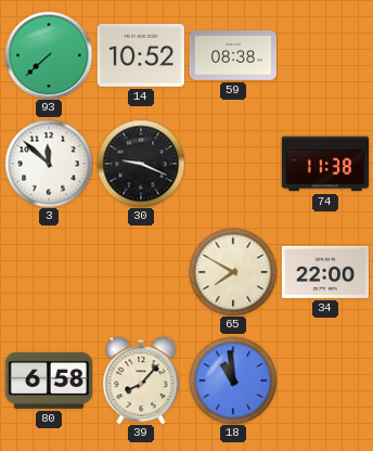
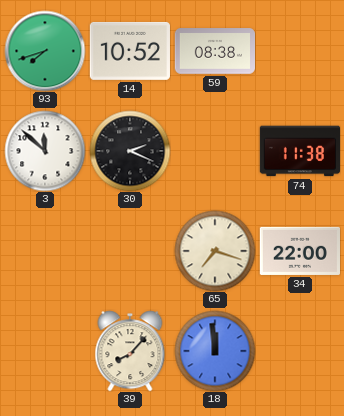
93: 7:38 -> 7:42 (45, 51)
30: 9:19 -> 2:19 (130, 151)
65: 7:50 -> 7:18 (215, 251)
80: 6:58 -> none (48, 381)
18: 10:59 -> 11:59 (215, 351)
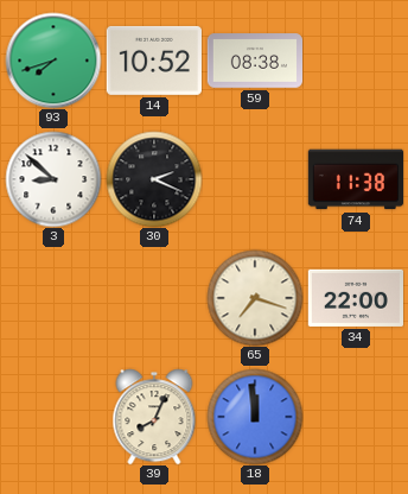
3: 11:52 -> 8:52 (53, 179)
39: 8:07 -> 8:04 (154, 417)
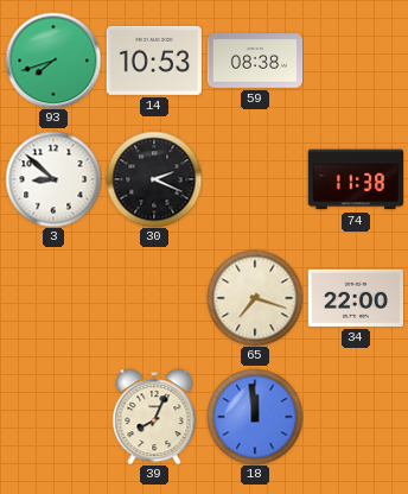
14: 10:52 -> 10:53 (154, 61)
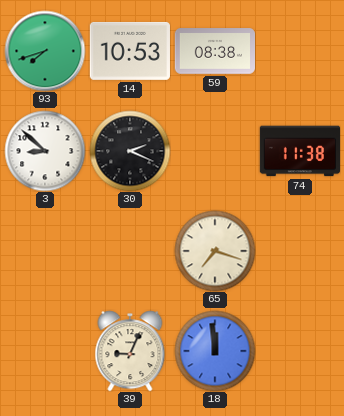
34: 22:00 -> none (355, 298)
39: 8:04 -> 9:04 (130, 351)
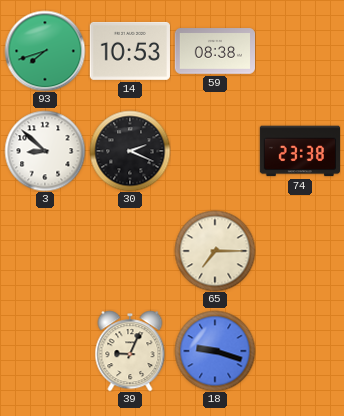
74: 11:38 -> 23:38 (299, 151)
65: 7:18 -> 7:15 (215, 251)
18: 11:59 -> 9:18 (215, 351)
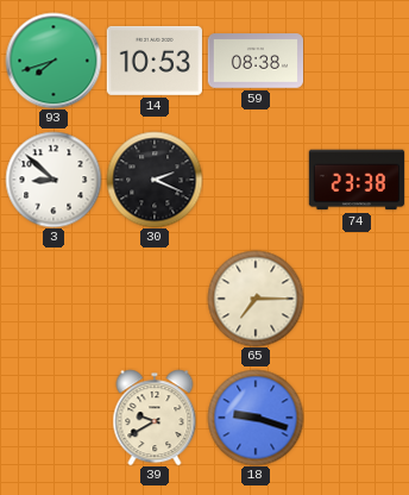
39: 9:04 -> 9:40 (155, 418)
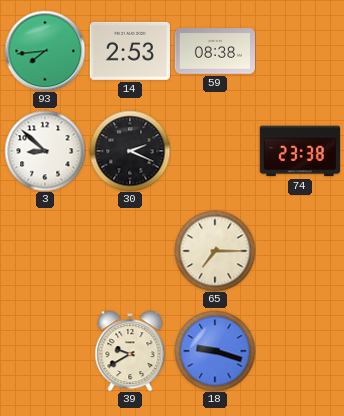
93: 7:42 -> 7:44 (45, 51)
14: 10:53 -> 2:53 (130, 51)
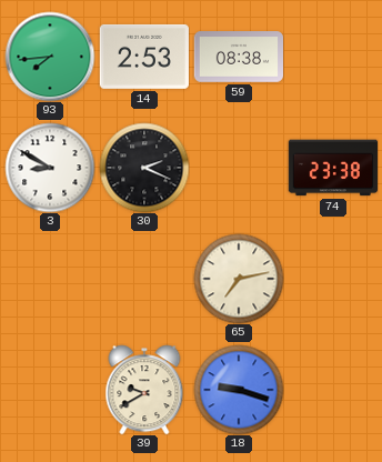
3: 8:52 -> 8:50 (50, 168)
65: 7:15 -> 7:13 (239, 279)
